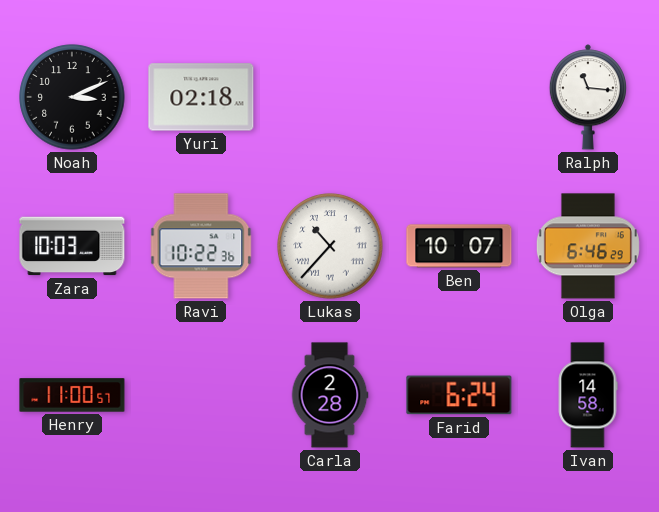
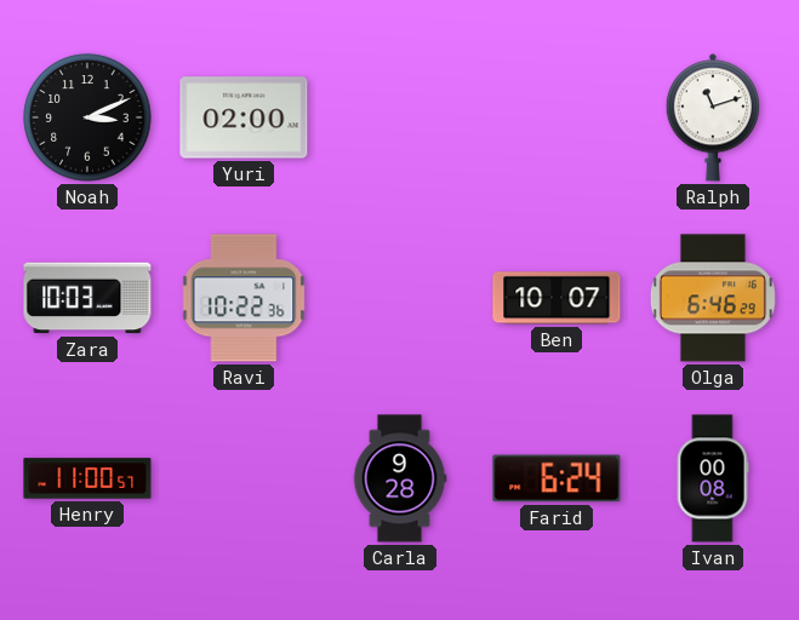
Yuri: 02:18 -> 02:00 (244, 117)
Ralph: 11:16 -> 11:12 (712, 117)
Lukas: 10:37 -> none (330, 246)
Carla: 2:28 -> 9:28 (400, 478)
Ivan: 14:58 -> 00:08 (713, 478)
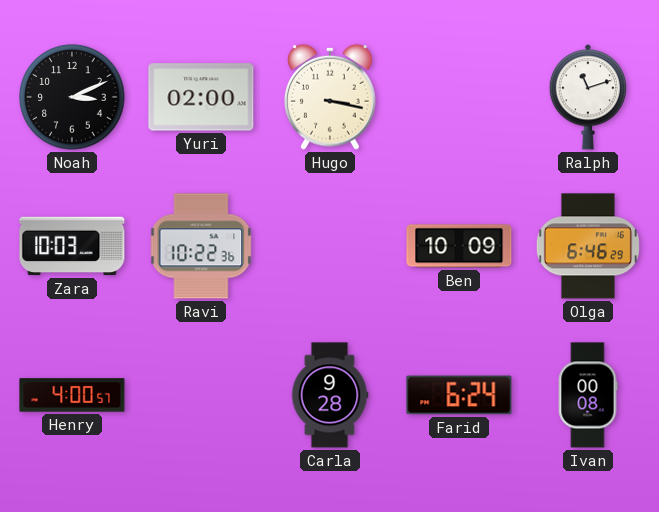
Hugo: none -> 3:17 (330, 97)
Ben: 10:07 -> 10:09 (459, 246)
Henry: 11:00 -> 4:00 (72, 395)
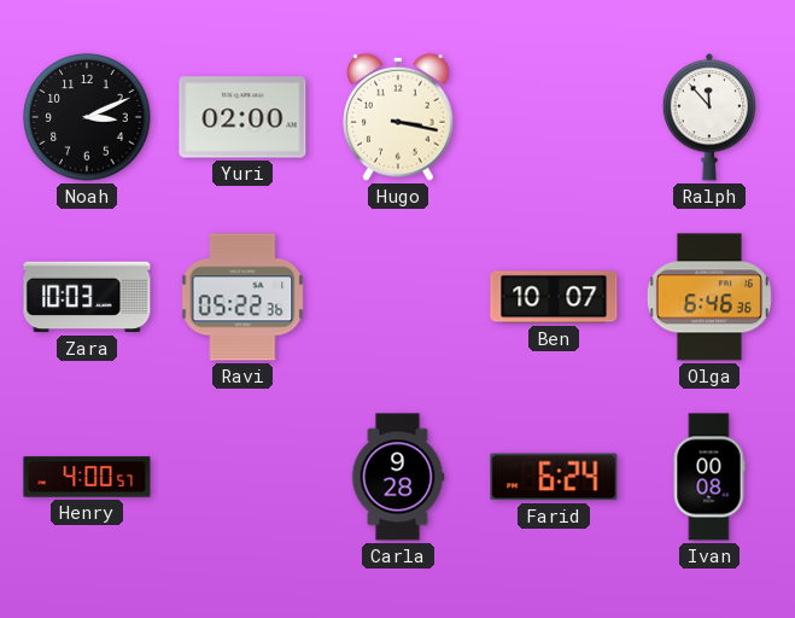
Ralph: 11:12 -> 11:53 (708, 117)
Ravi: 10:22 -> 05:22 (242, 297)
Ben: 10:09 -> 10:07 (554, 297)
Olga: 6:46:29 -> 6:46:36 (709, 297)
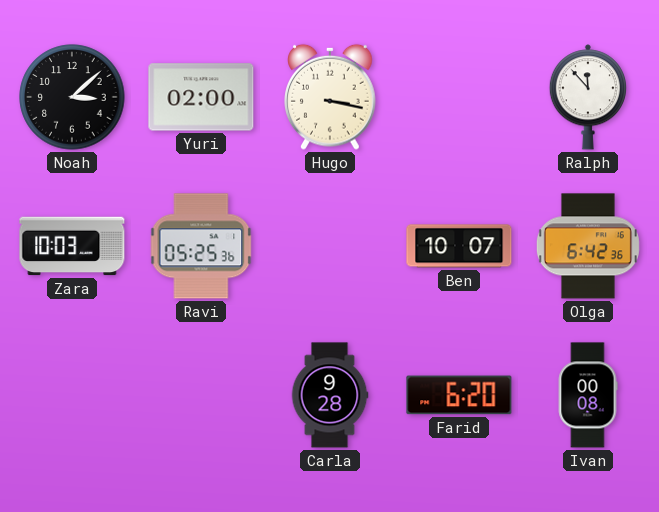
Noah: 3:11 -> 3:08 (72, 97)
Ravi: 05:22 -> 05:25 (201, 246)
Olga: 6:46 -> 6:42 (588, 246)
Henry: 4:00 -> none (87, 477)
Farid: 6:24 -> 6:20 (459, 395)
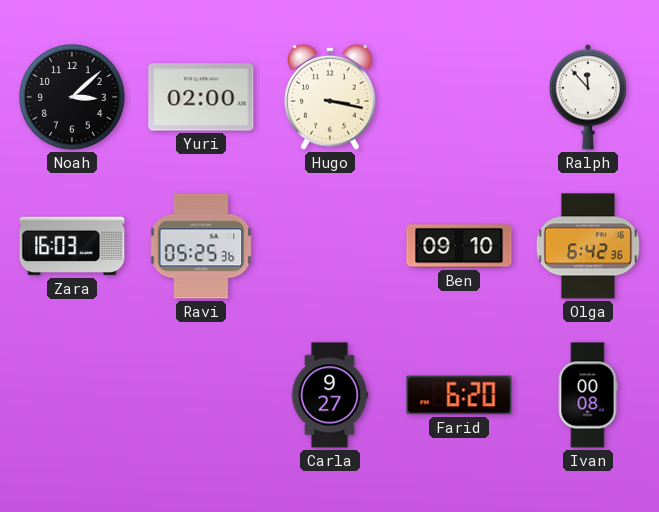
Zara: 10:03 -> 16:03 (72, 246)
Ben: 10:07 -> 09:10 (459, 246)
Carla: 9:28 -> 9:27 (330, 395)
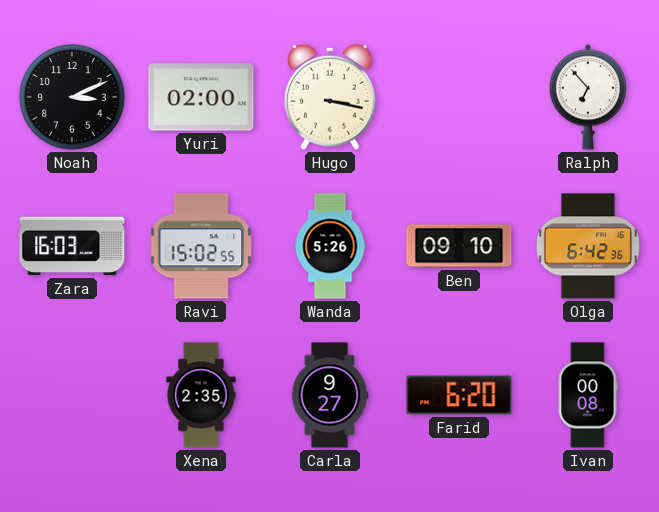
Noah: 3:08 -> 3:11 (72, 97)
Ralph: 11:53 -> 6:53 (587, 97)
Ravi: 05:25 -> 15:02 (201, 246)
Wanda: none -> 5:26 (330, 246)
Xena: none -> 2:35 (201, 395)
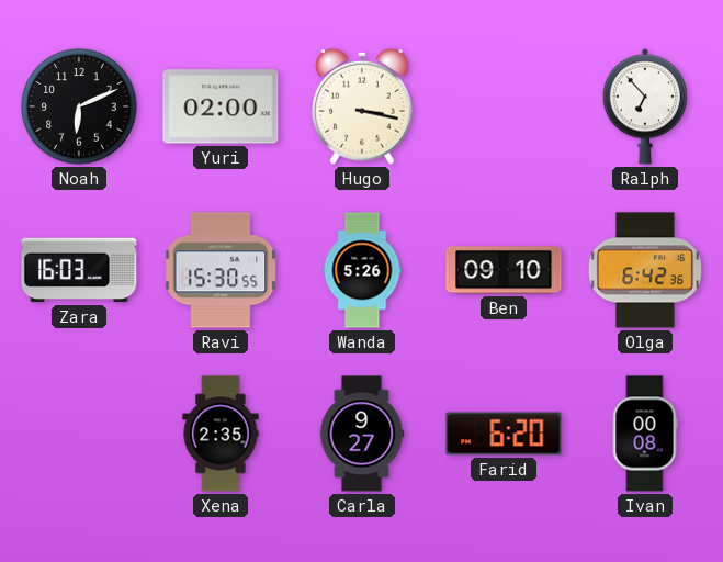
Noah: 3:11 -> 6:11 (79, 106)
Ravi: 15:02 -> 15:30 (221, 270)
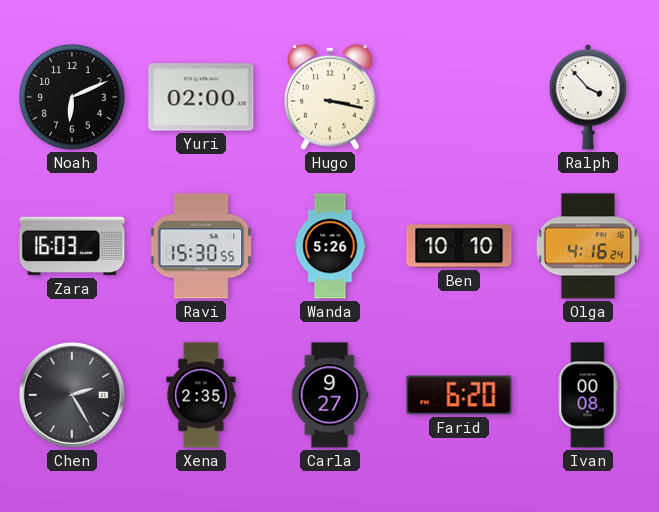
Ralph: 6:53 -> 3:53 (587, 97)
Ben: 09:10 -> 10:10 (459, 246)
Olga: 6:42 -> 4:16 (588, 246)
Chen: none -> 2:25 (72, 395)
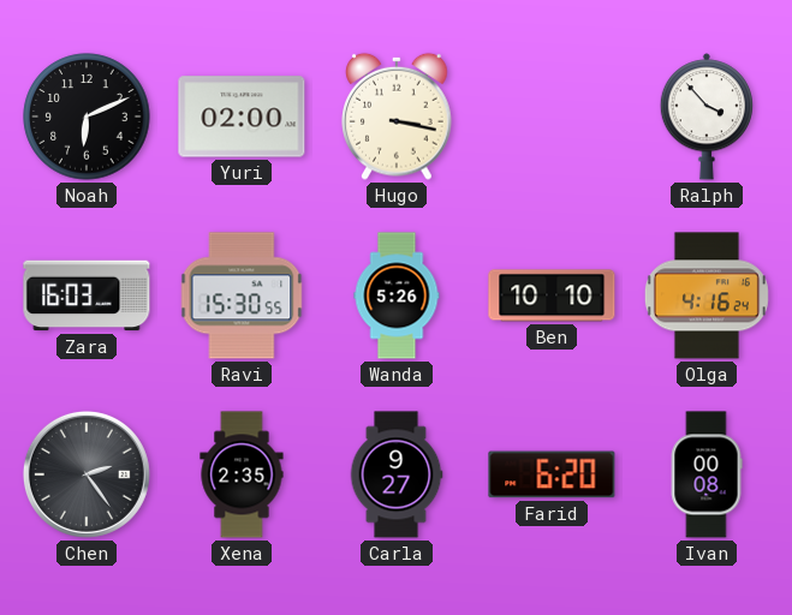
Chen: 2:25 -> 2:24 (87, 474)
